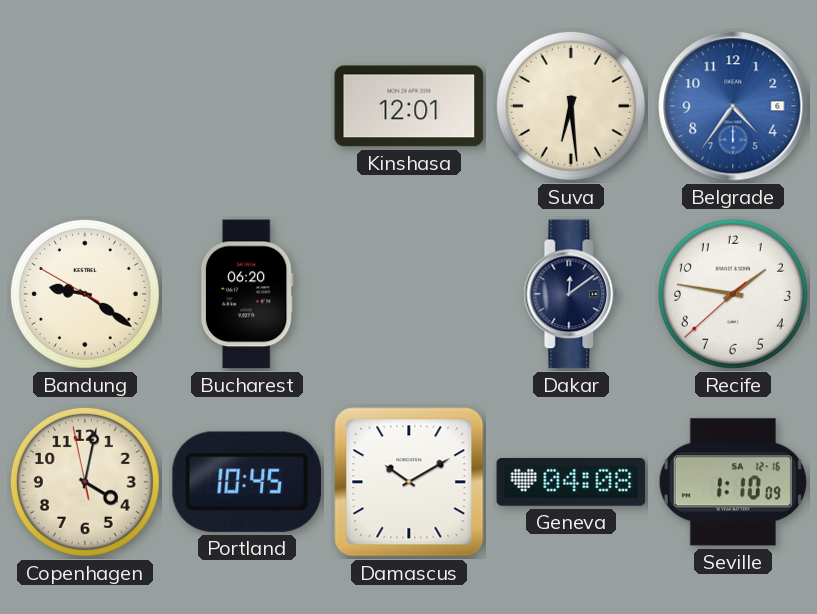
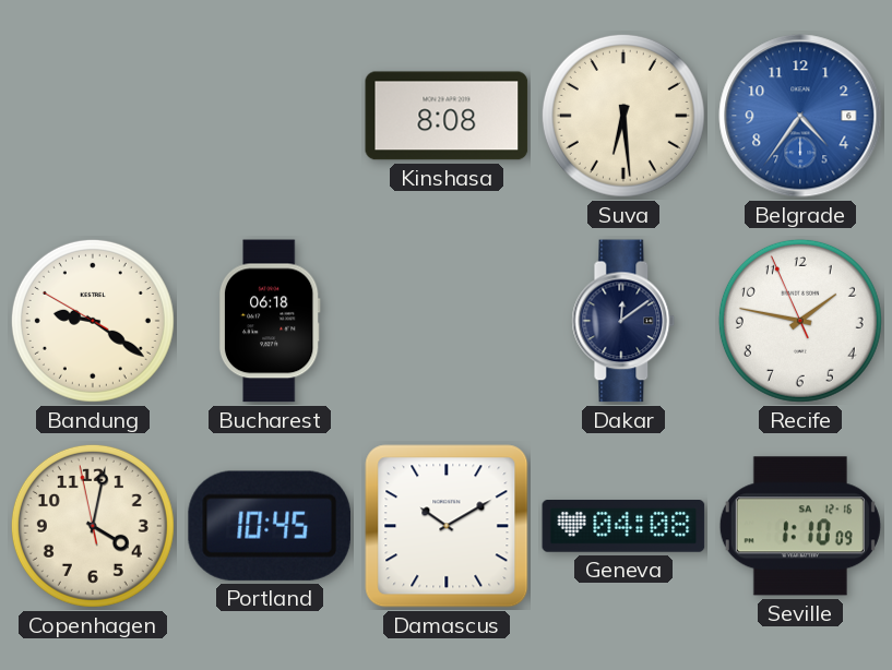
Kinshasa: 12:01 -> 8:08 (447, 116)
Bucharest: 06:20 -> 06:18 (270, 321)
Recife: 1:46:38 -> 1:46:56 (800, 321)
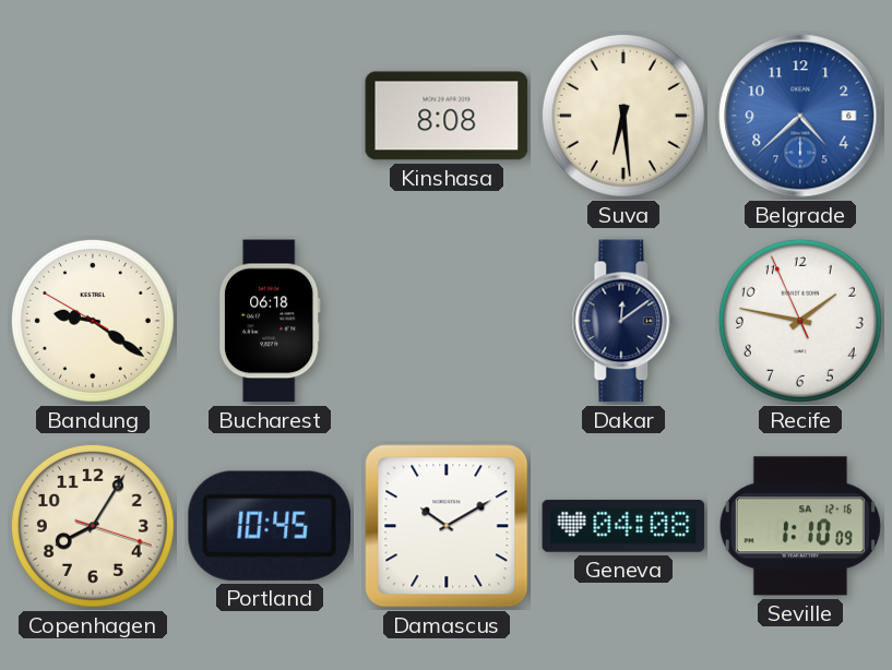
Belgrade: 4:36 -> 4:38 (800, 116)
Copenhagen: 4:01 -> 8:05 (93, 526)
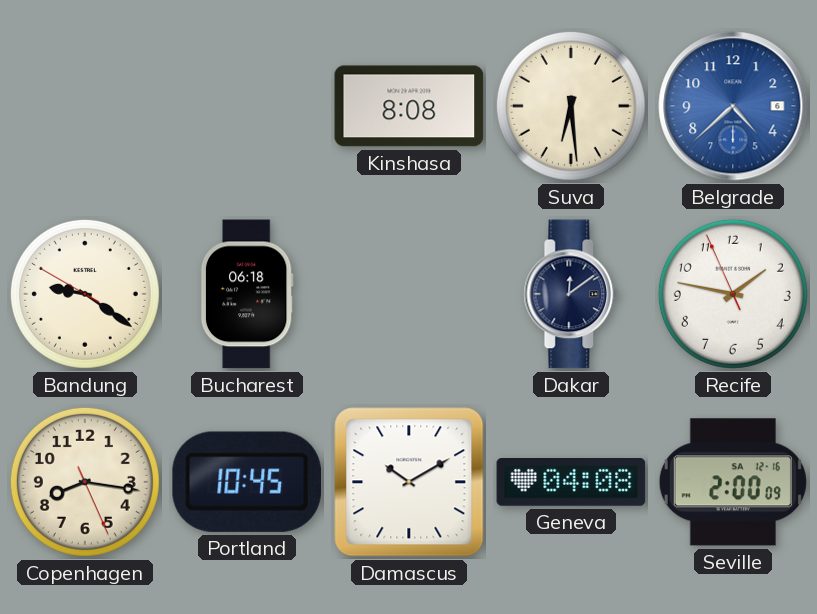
Copenhagen: 8:05 -> 8:16 (85, 482)
Seville: 1:10 -> 2:00 (733, 482)
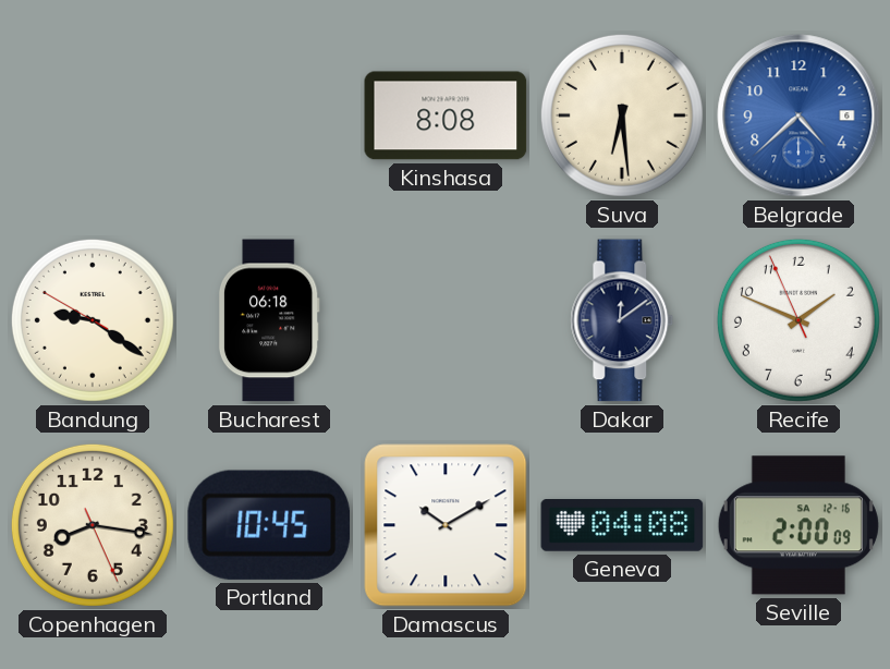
Recife: 1:46 -> 1:48 (798, 320)
